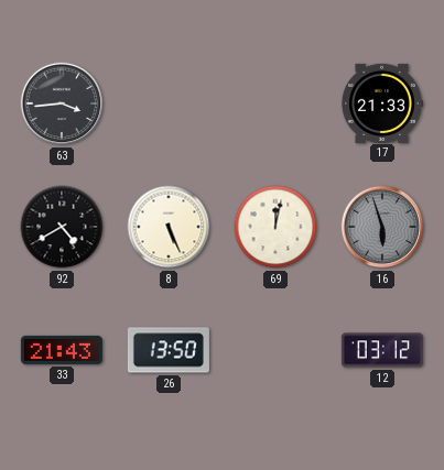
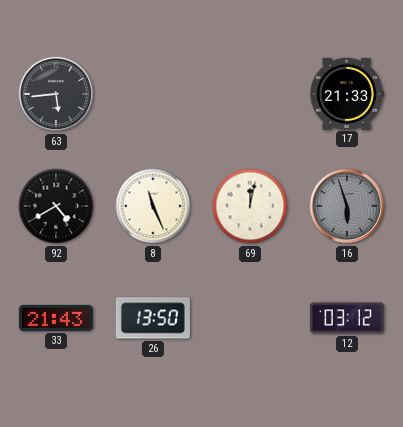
63: 3:44 -> 5:44 (56, 94)
8: 5:26 -> 11:26 (153, 206)
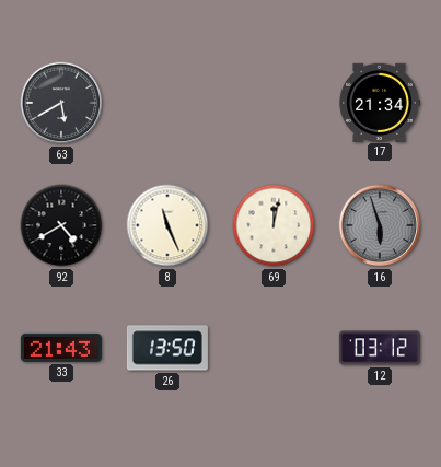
63: 5:44 -> 5:40 (61, 103)
17: 21:33 -> 21:34 (380, 102)
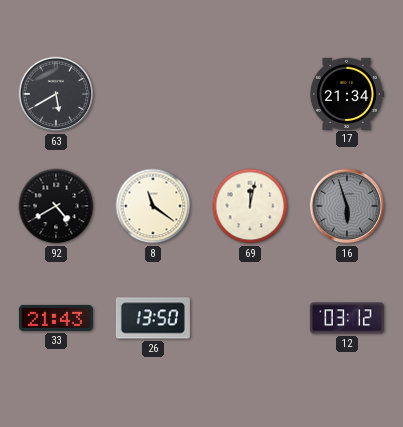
8: 11:26 -> 11:21 (153, 206)
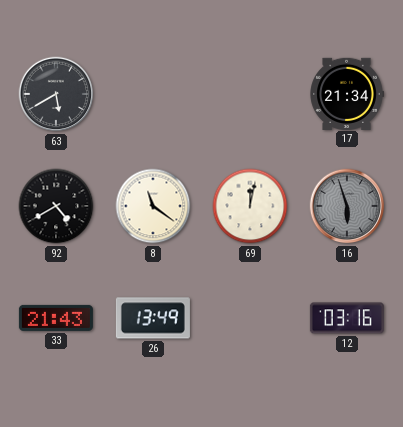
26: 13:50 -> 13:49 (153, 318)
12: 03:12 -> 03:16 (347, 318)
